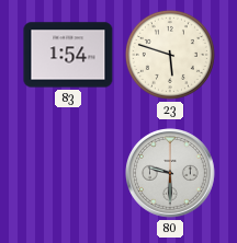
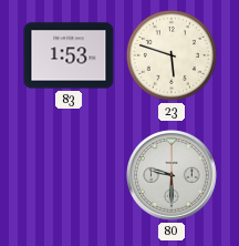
83: 1:54 -> 1:53 (69, 55)
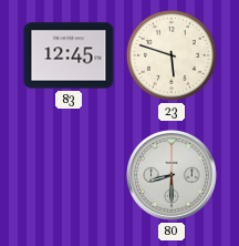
83: 1:53 -> 12:45 (69, 55)
80: 9:30 -> 8:30 (173, 176)
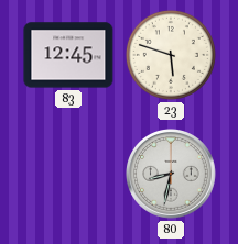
80: 8:30 -> 8:32 (172, 175)
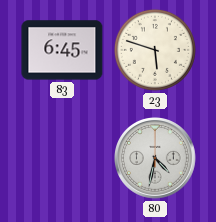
83: 12:45 -> 6:45 (62, 50)
80: 8:32 -> 4:32 (156, 159)
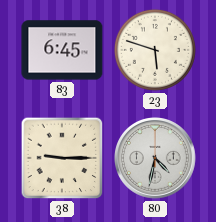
38: none -> 9:15 (62, 158)
